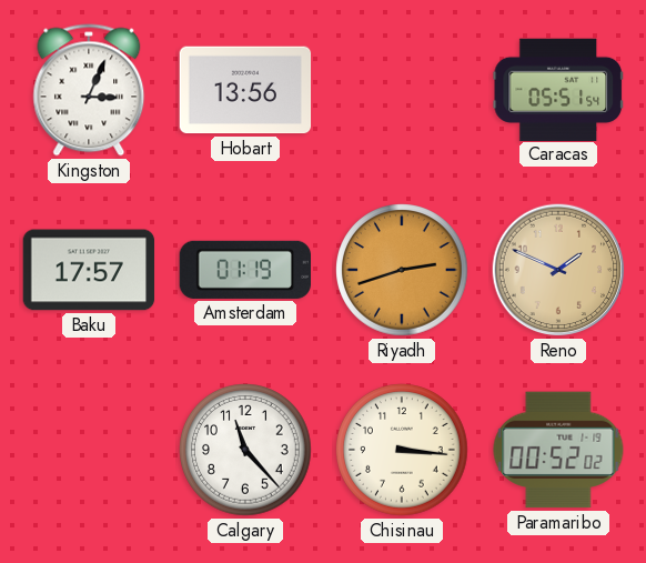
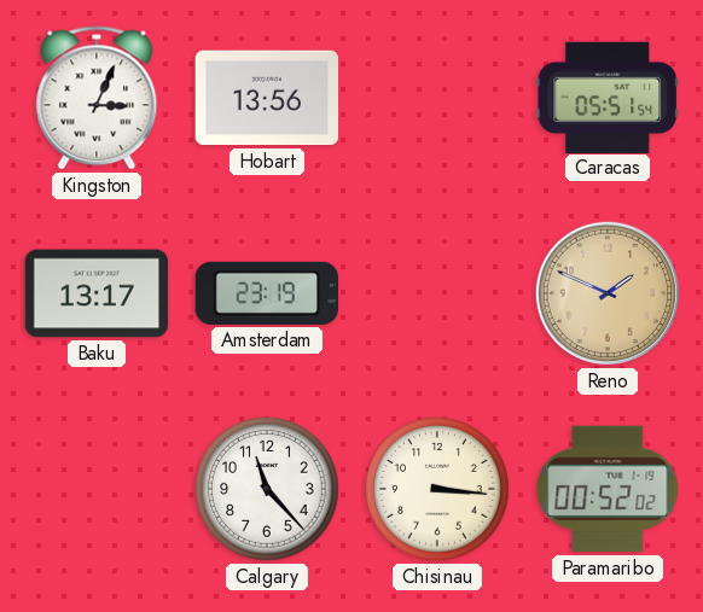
Baku: 17:57 -> 13:17 (97, 293)
Amsterdam: 01:19 -> 23:19 (266, 293)
Riyadh: 2:42 -> none (402, 270)
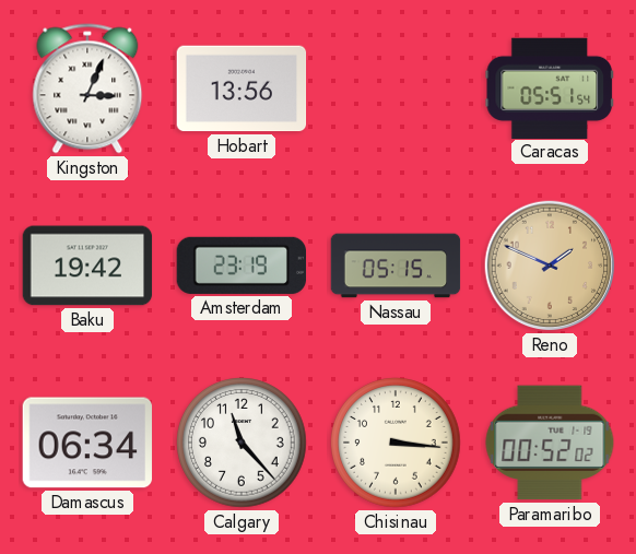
Baku: 13:17 -> 19:42 (87, 266)
Nassau: none -> 05:15 (396, 266)
Damascus: none -> 06:34 (87, 443)
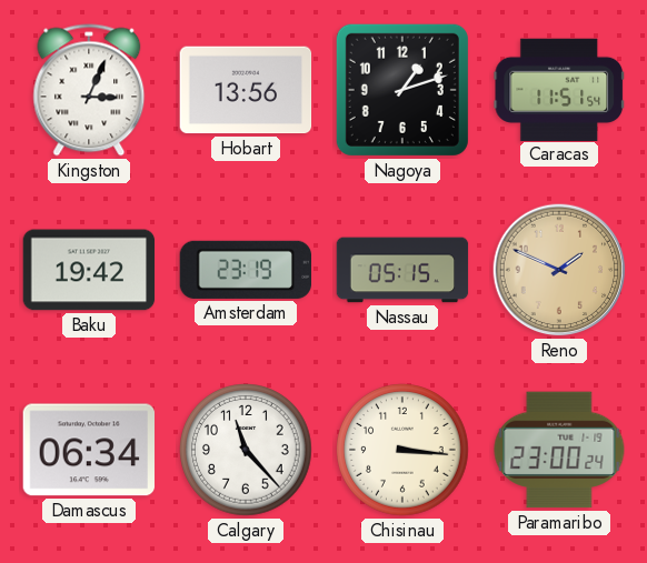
Nagoya: none -> 1:12 (402, 90)
Caracas: 05:51 -> 11:51 (559, 89)
Paramaribo: 00:52 -> 23:00 (559, 450)
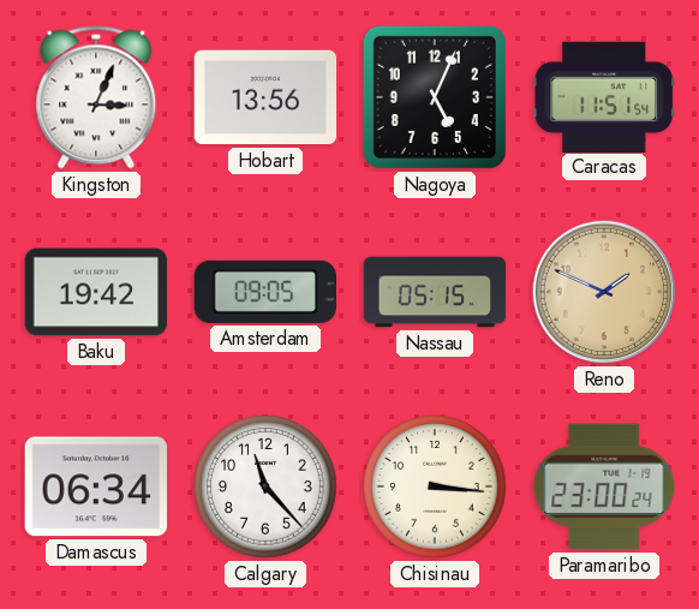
Nagoya: 1:12 -> 5:04 (435, 97)
Amsterdam: 23:19 -> 09:05 (264, 292)
